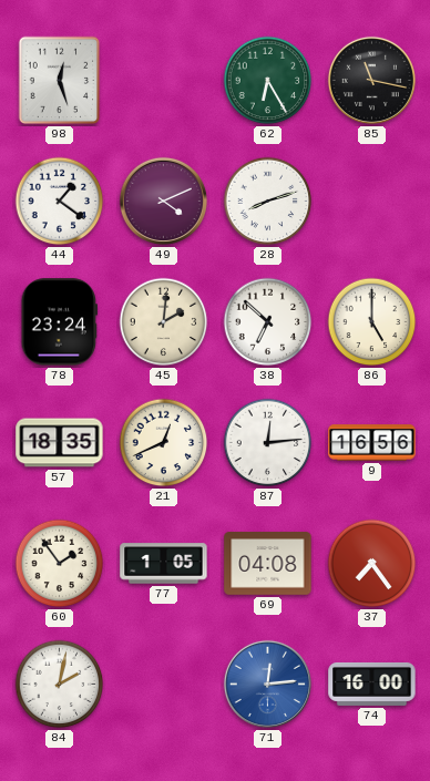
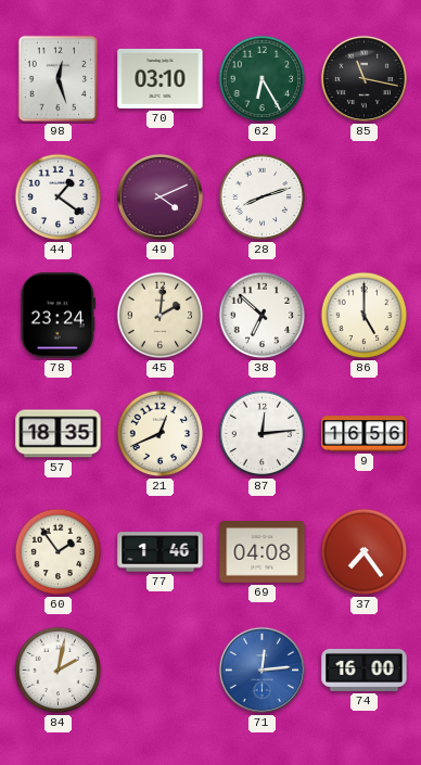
70: none -> 03:10 (161, 78)
77: 1:05 -> 1:46 (161, 552)
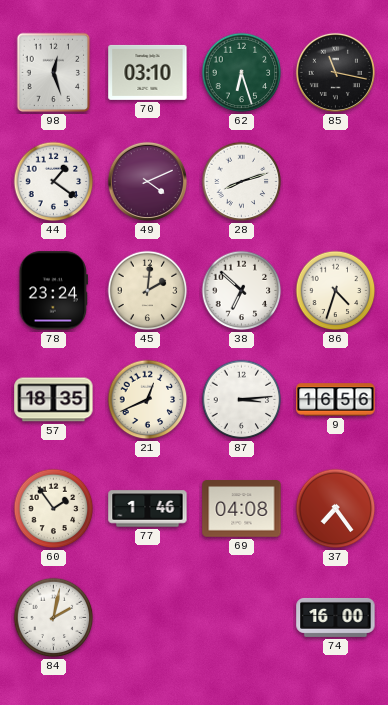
62: 6:25 -> 6:27 (242, 73)
86: 5:00 -> 4:33 (336, 291)
87: 12:14 -> 3:14 (242, 400)
71: 12:14 -> none (261, 670)
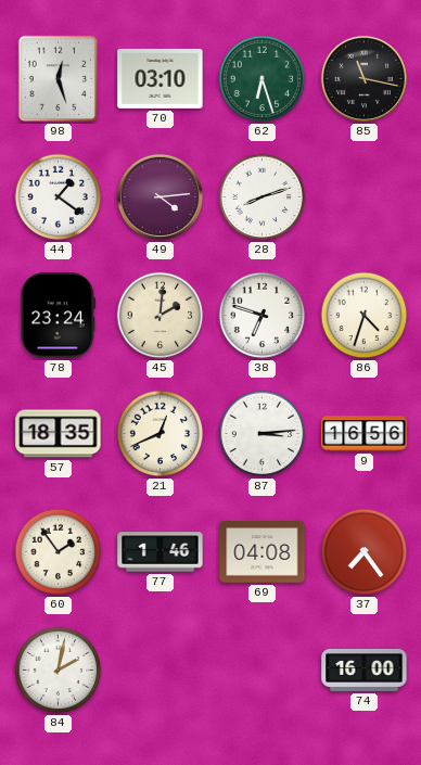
49: 4:11 -> 4:14 (160, 196)
38: 6:52 -> 6:48 (263, 316)
